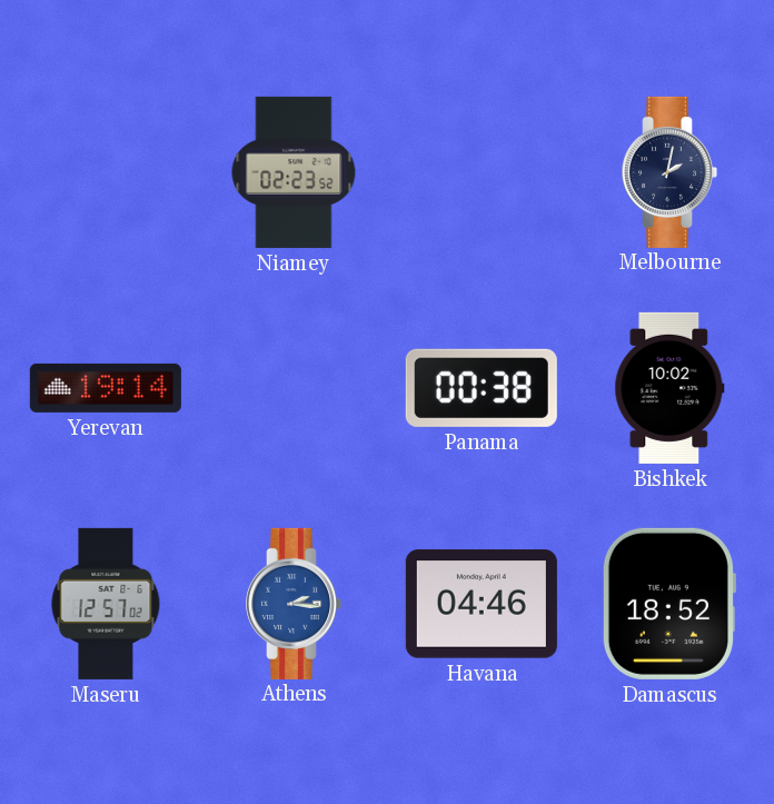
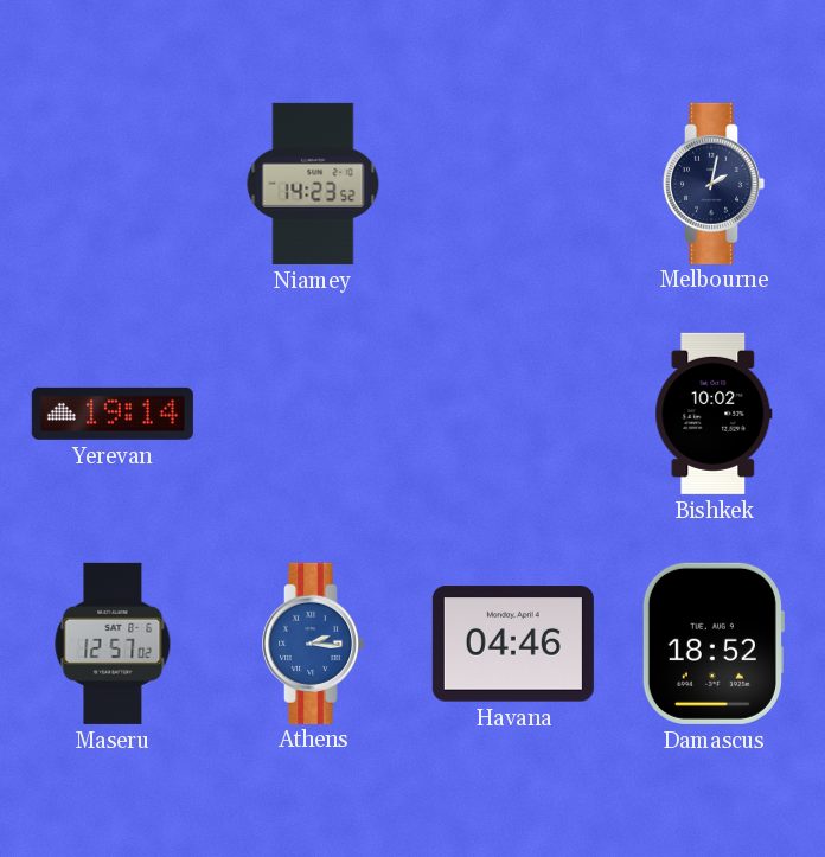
Niamey: 02:23 -> 14:23 (313, 184)
Panama: 00:38 -> none (482, 388)
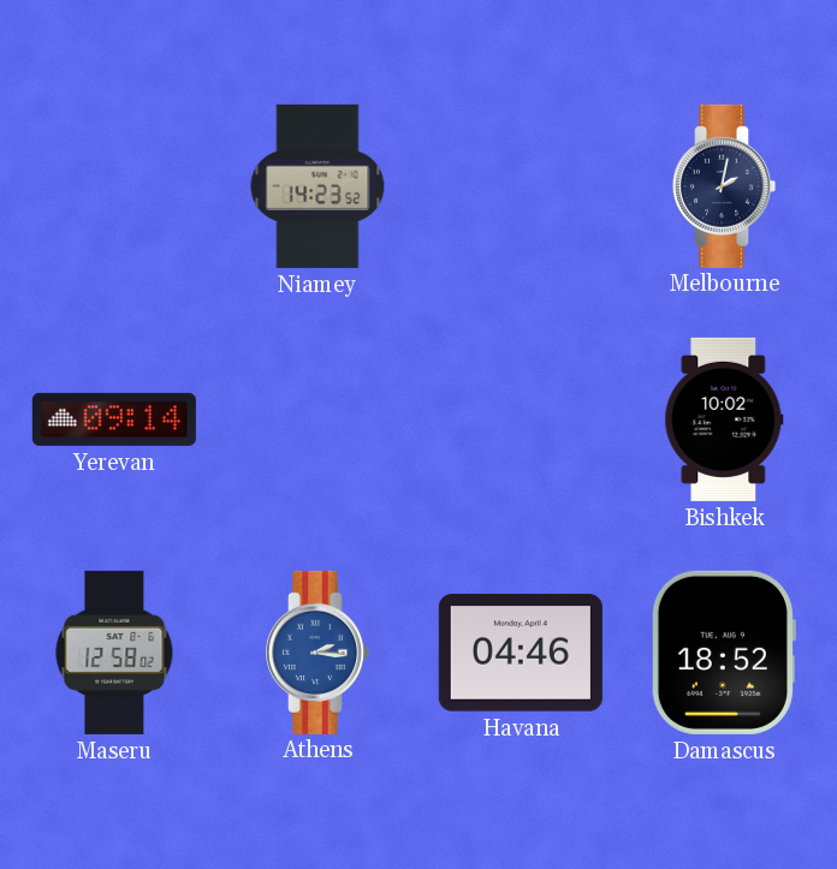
Yerevan: 19:14 -> 09:14 (114, 419)
Maseru: 12:57 -> 12:58 (114, 653)
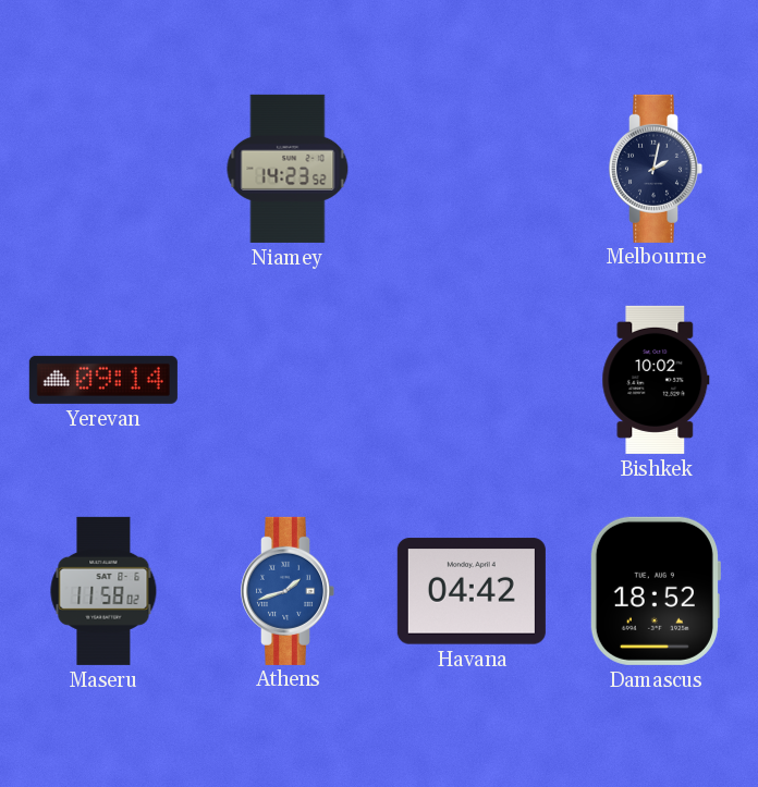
Maseru: 12:58 -> 11:58 (103, 591)
Athens: 2:16 -> 1:42 (289, 591)
Havana: 04:46 -> 04:42 (472, 591)
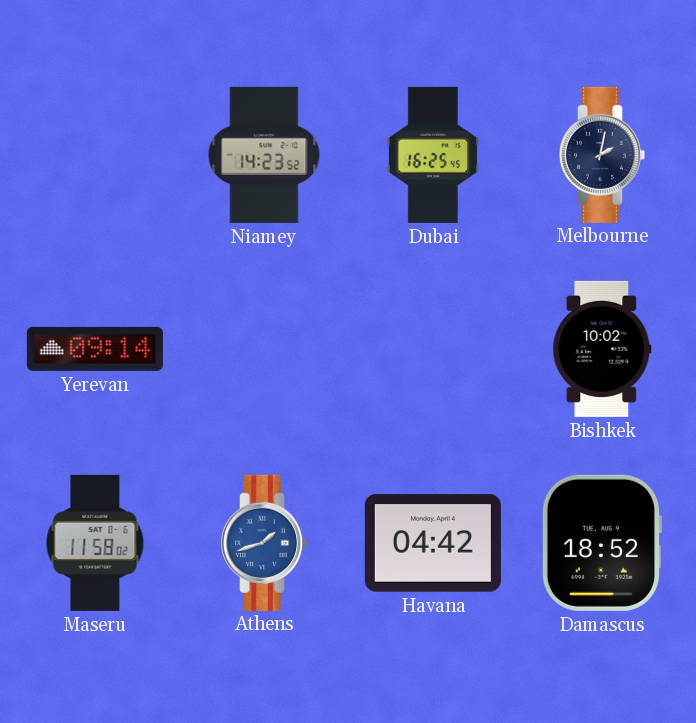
Dubai: none -> 16:25 (433, 155)
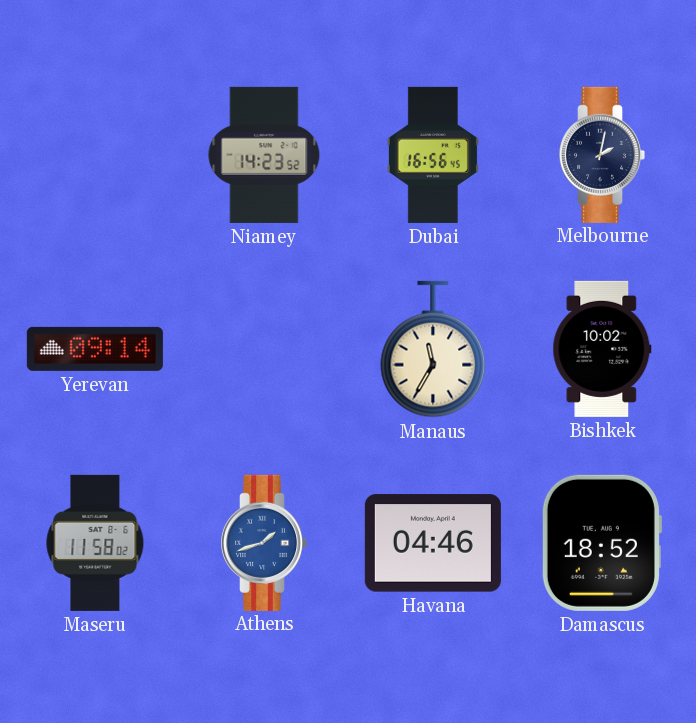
Dubai: 16:25 -> 16:56 (433, 155)
Manaus: none -> 11:35 (433, 349)
Havana: 04:42 -> 04:46 (433, 543)
